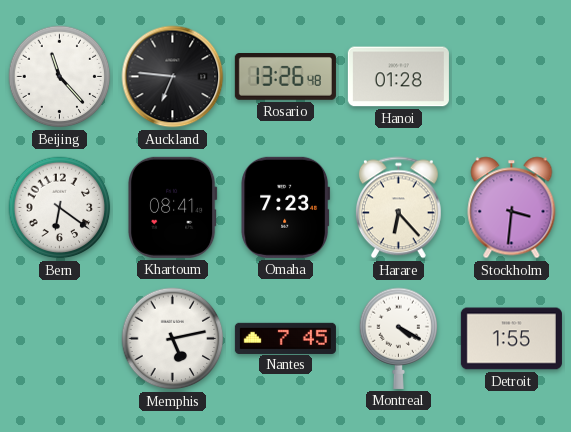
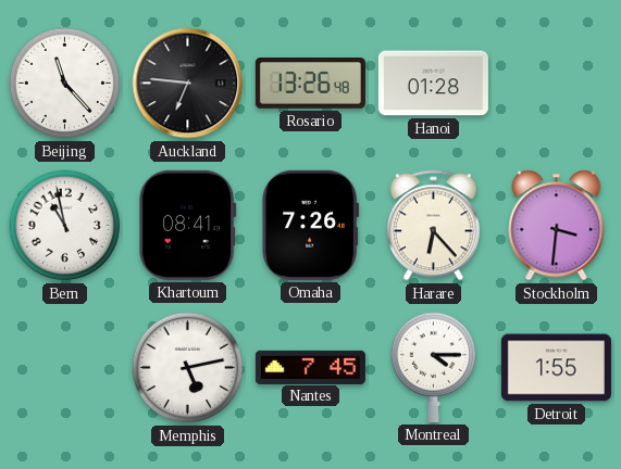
Bern: 6:21 -> 10:58 (65, 226)
Omaha: 7:23 -> 7:26 (311, 225)
Montreal: 4:20 -> 4:15 (434, 367)
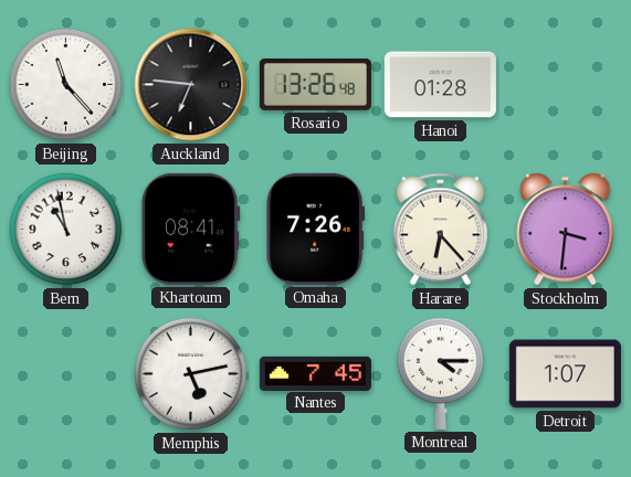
Detroit: 1:55 -> 1:07 (565, 374)
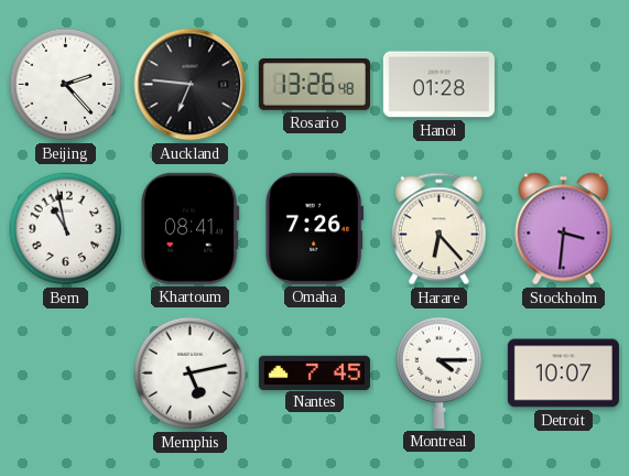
Beijing: 11:23 -> 2:23 (66, 85)
Detroit: 1:07 -> 10:07 (563, 374)
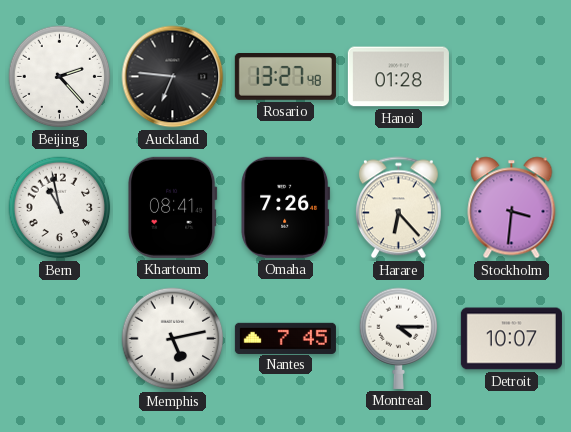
Rosario: 13:26 -> 13:27 (285, 77)
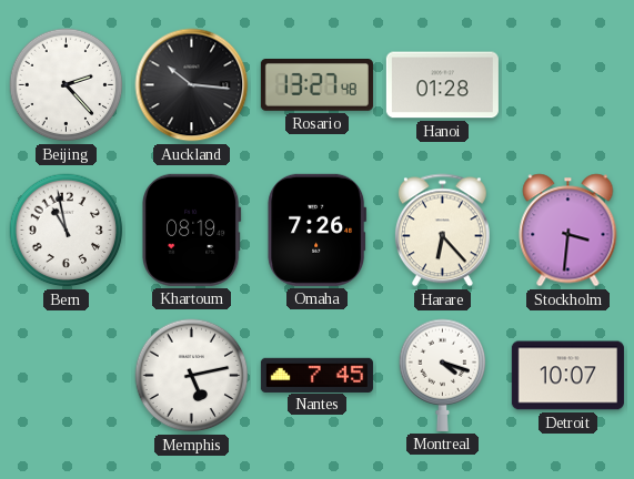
Auckland: 6:46 -> 10:16 (192, 85)
Khartoum: 08:41 -> 08:19 (192, 230)
Montreal: 4:15 -> 4:18 (443, 375)
